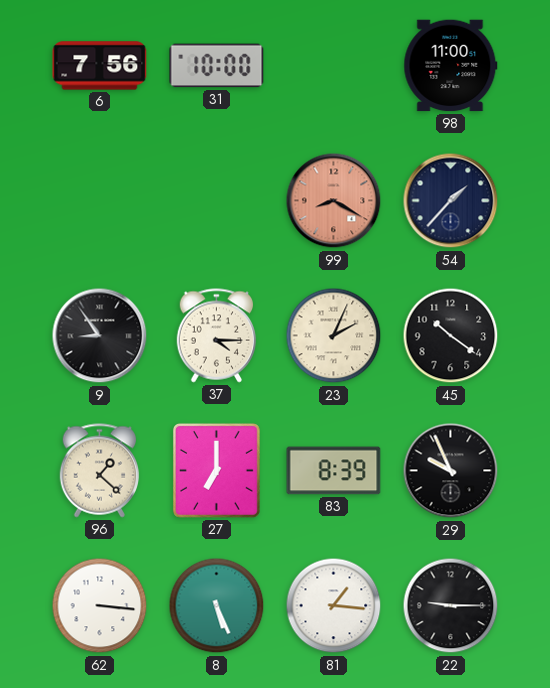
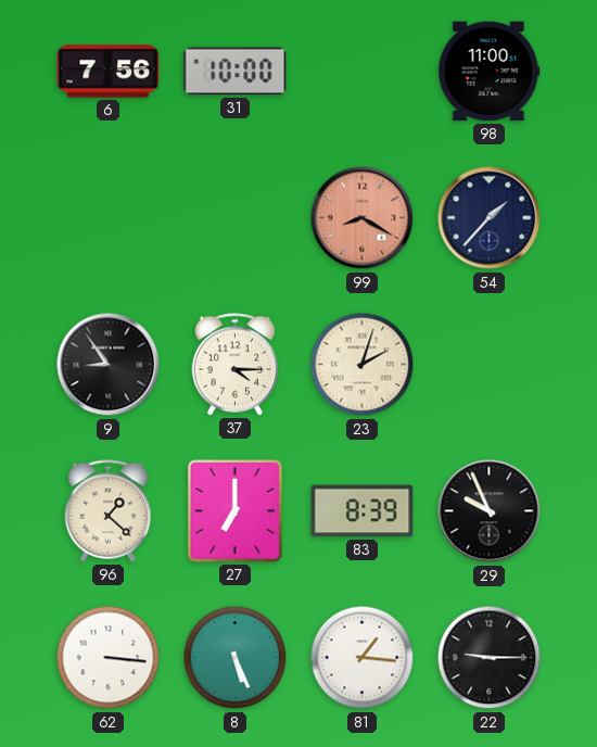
23: 2:04 -> 2:03 (363, 365)
45: 10:21 -> none (451, 336)
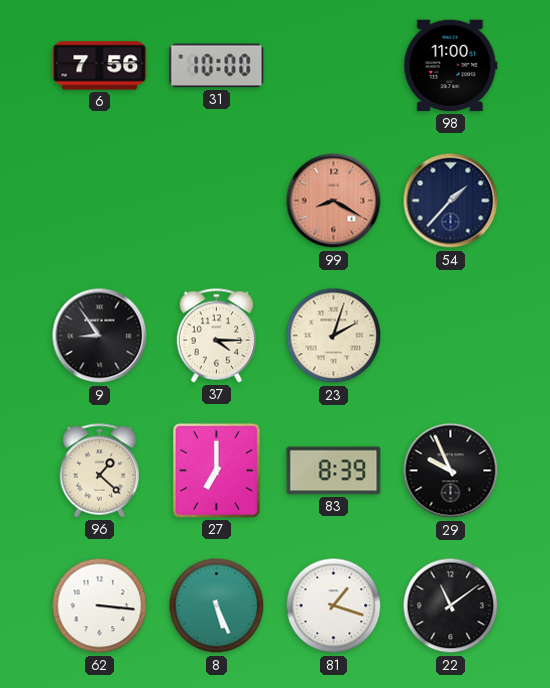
81: 1:16 -> 1:18 (334, 606)
22: 9:15 -> 11:09 (451, 606)
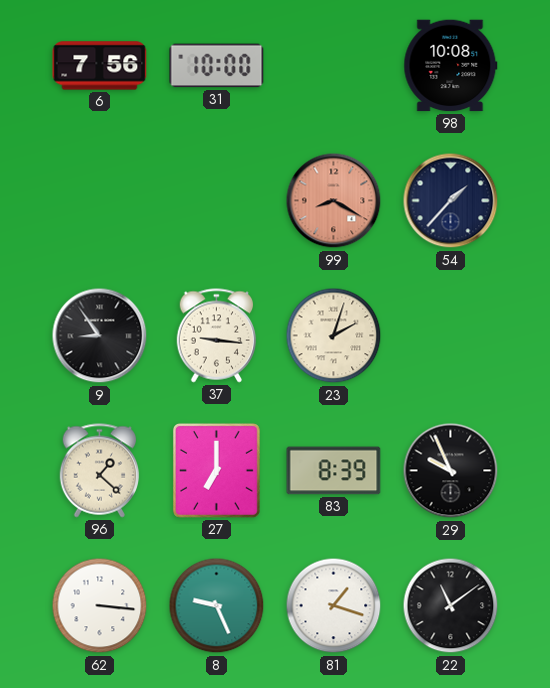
98: 11:00 -> 10:08 (451, 66)
37: 4:15 -> 9:16 (217, 336)
8: 5:26 -> 9:26 (217, 606)
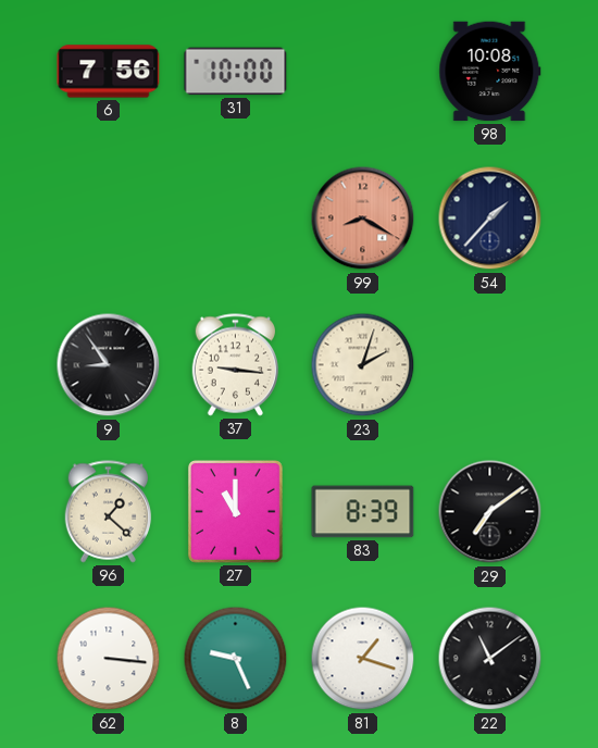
27: 7:00 -> 11:00 (235, 511)
29: 9:56 -> 7:09 (490, 512)
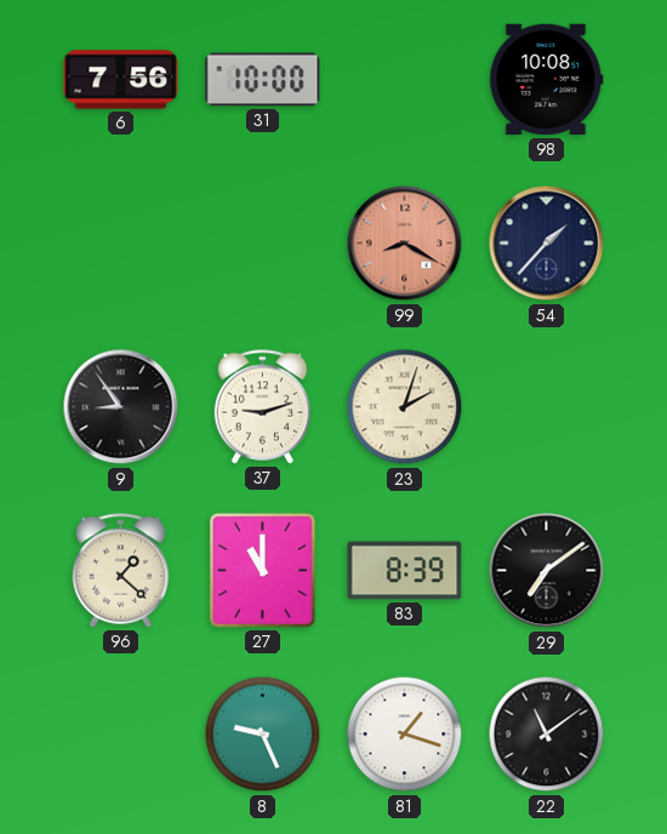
37: 9:16 -> 9:12 (263, 407)
62: 3:16 -> none (109, 659)
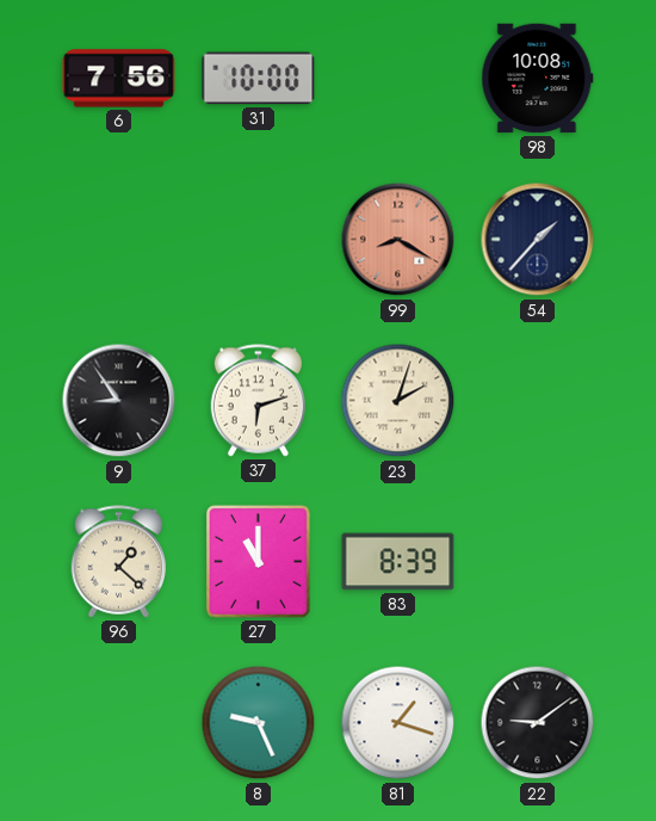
37: 9:12 -> 6:12 (259, 401)
29: 7:09 -> none (547, 571)
22: 11:09 -> 9:09 (538, 723)
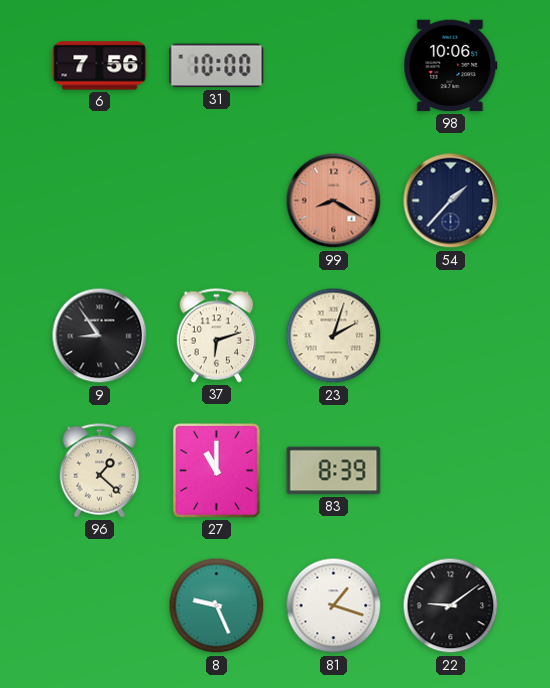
98: 10:08 -> 10:06 (451, 66)
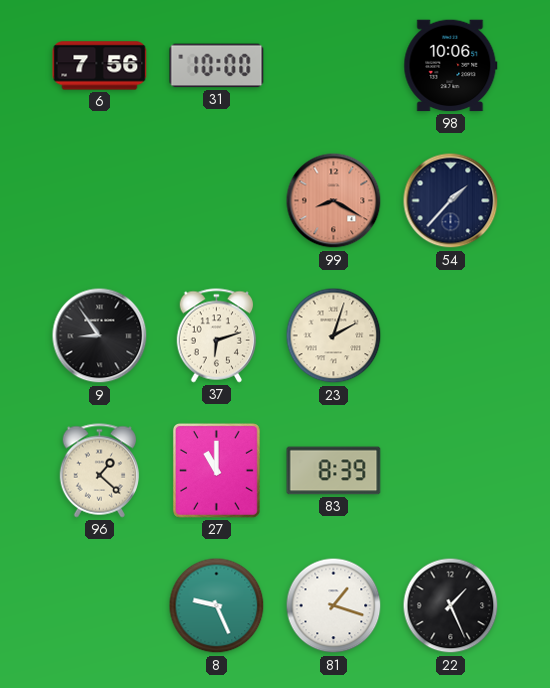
22: 9:09 -> 1:26 (451, 606)
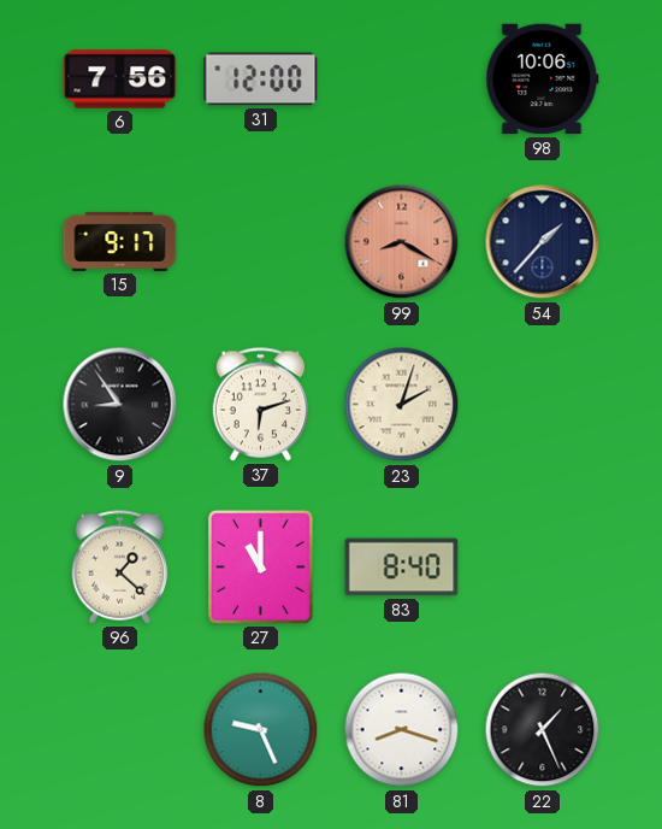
31: 10:00 -> 12:00 (261, 80)
15: none -> 9:17 (120, 241)
83: 8:39 -> 8:40 (402, 568)
81: 1:18 -> 8:18 (402, 730)
